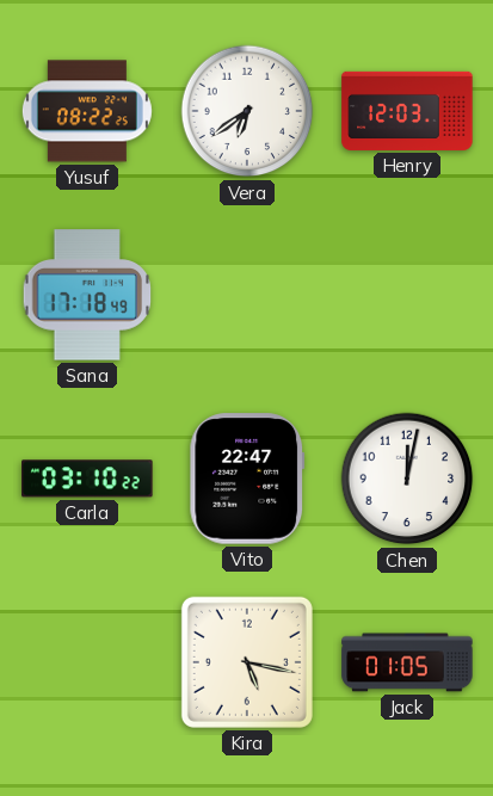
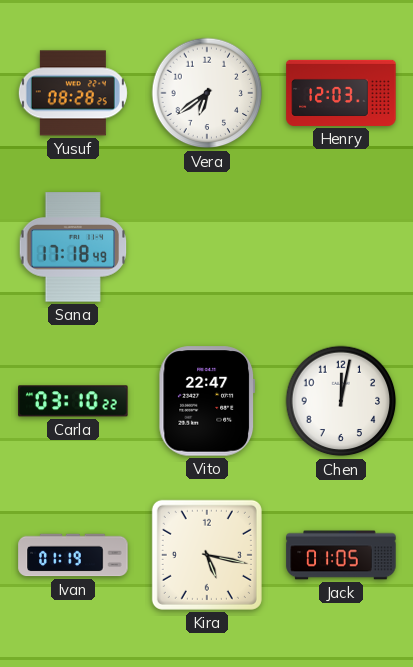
Yusuf: 08:22 -> 08:28 (73, 93)
Ivan: none -> 01:19 (73, 555)
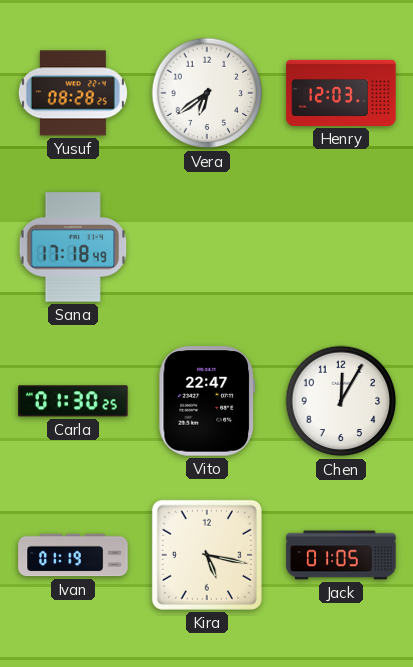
Carla: 03:10 -> 01:30 (73, 401)
Chen: 12:02 -> 12:05 (341, 401)
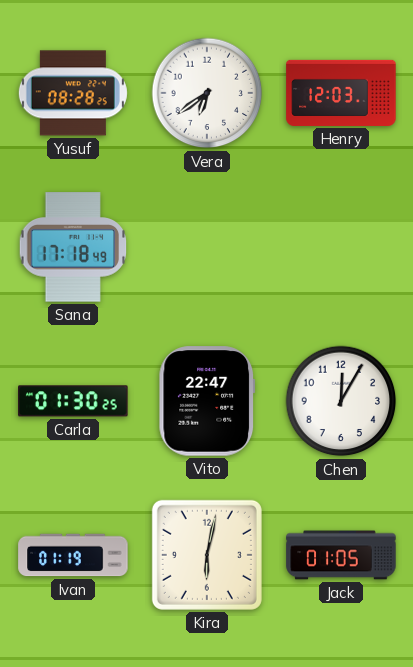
Kira: 5:17 -> 6:02 (207, 555)
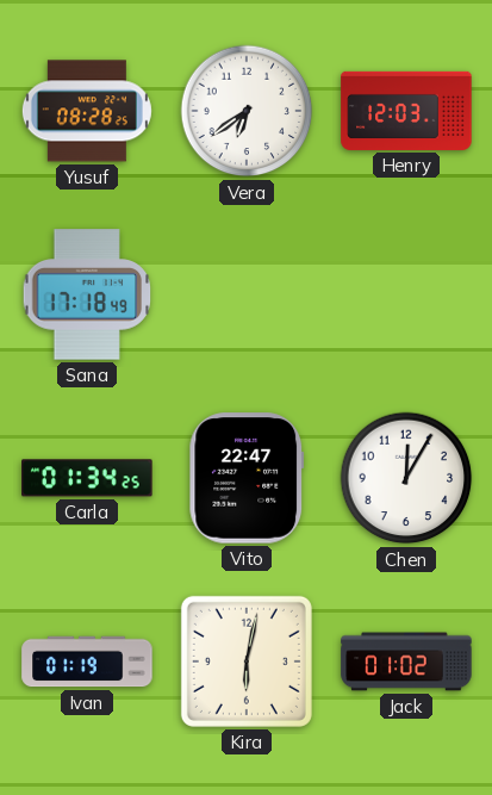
Carla: 01:30 -> 01:34 (87, 478)
Jack: 01:05 -> 01:02 (406, 662)
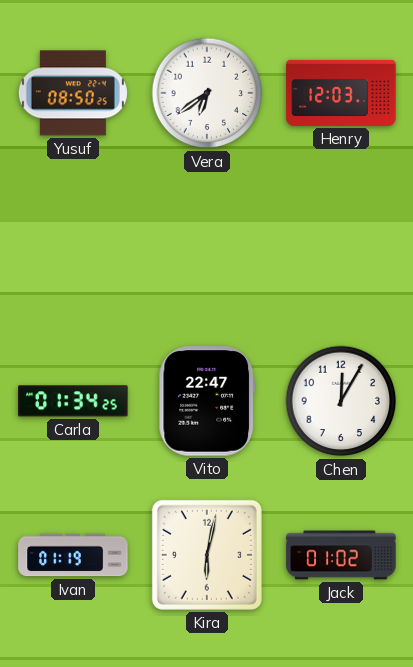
Yusuf: 08:28 -> 08:50 (73, 93)
Sana: 17:18 -> none (87, 294)
